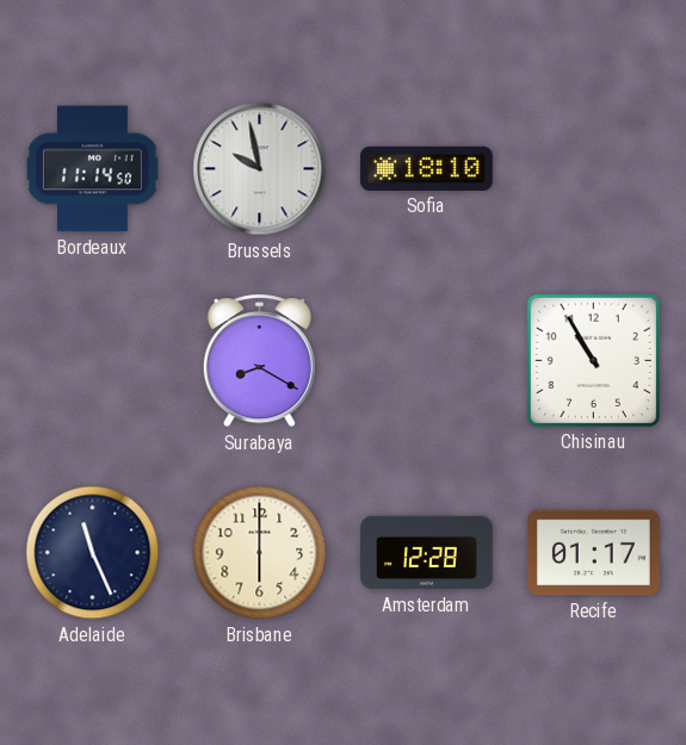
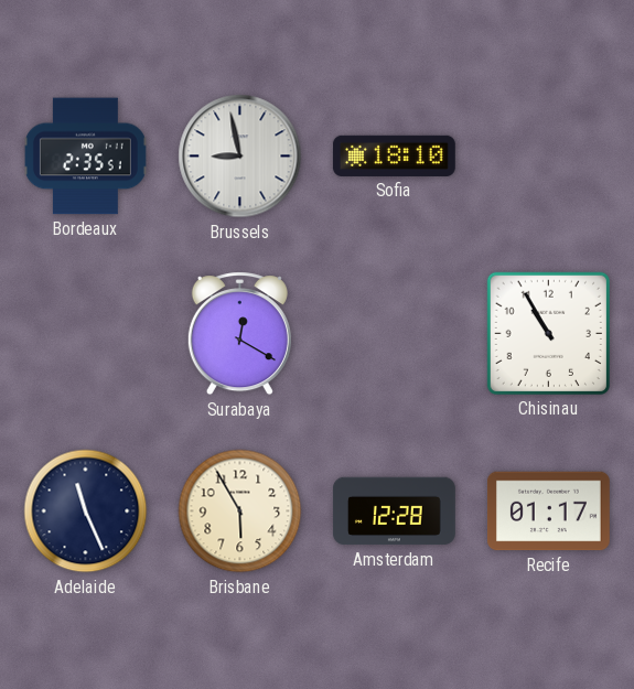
Bordeaux: 11:14 -> 2:35 (85, 157)
Brussels: 9:58 -> 8:58 (240, 157)
Surabaya: 8:20 -> 12:20 (239, 334)
Brisbane: 6:00 -> 5:55 (240, 512)
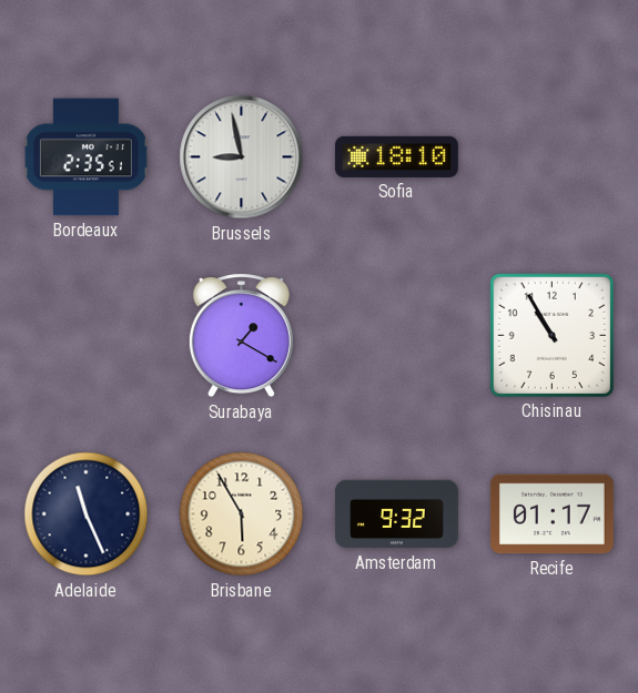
Surabaya: 12:20 -> 1:20 (241, 336)
Amsterdam: 12:28 -> 9:32 (396, 514)
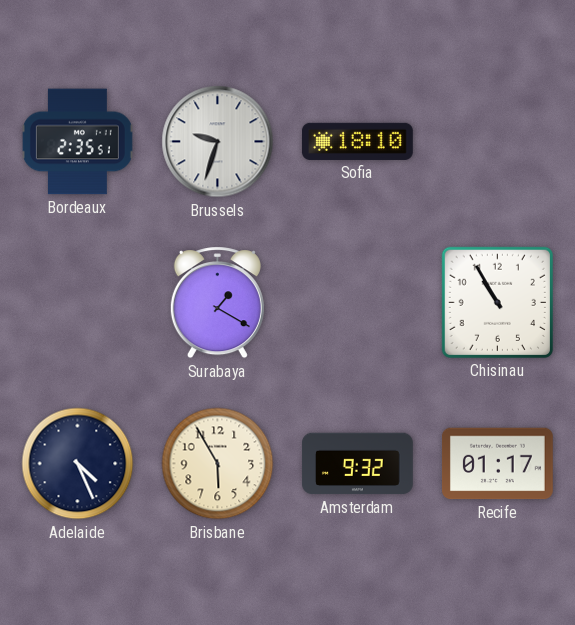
Brussels: 8:58 -> 9:33 (218, 142)
Adelaide: 11:26 -> 4:26 (78, 464)
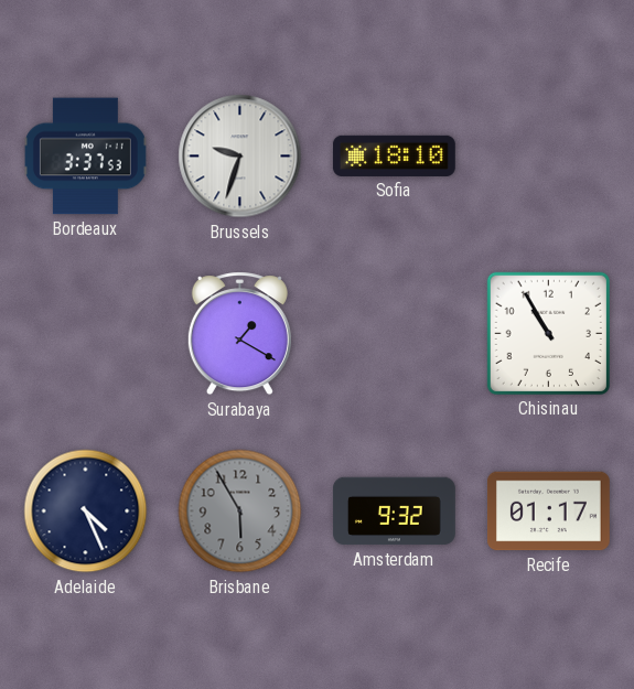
Bordeaux: 2:35 -> 3:37 (85, 157)
Brisbane dial: cream -> grey (240, 512)
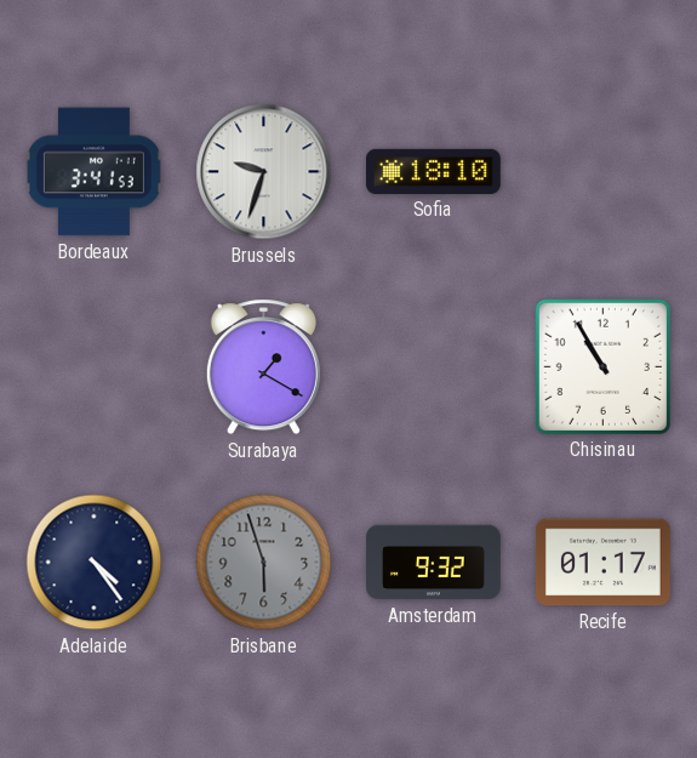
Bordeaux: 3:37 -> 3:41 (93, 172)
Adelaide: 4:26 -> 4:24 (95, 563)
Brisbane: 5:55 -> 5:57 (264, 563)
